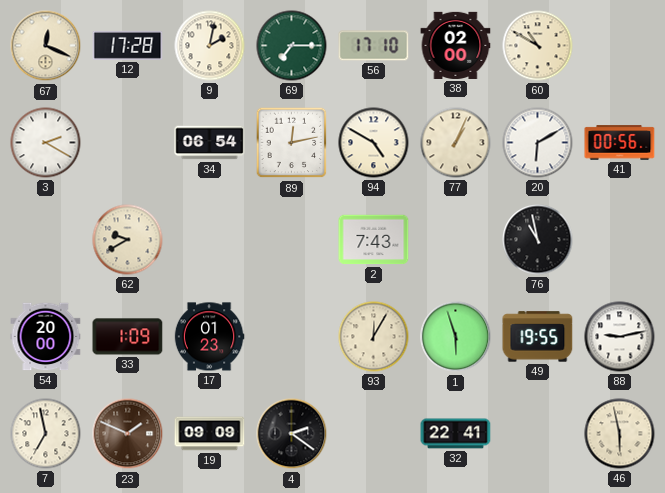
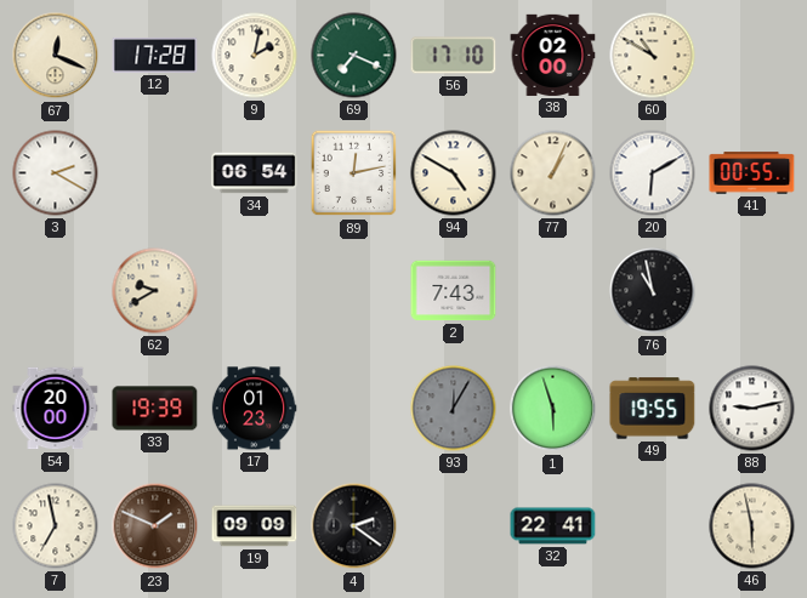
69: 7:15 -> 7:19 (354, 56)
41: 00:56 -> 00:55 (752, 173)
33: 1:09 -> 19:39 (155, 409)
93 dial: cream -> grey (454, 409)
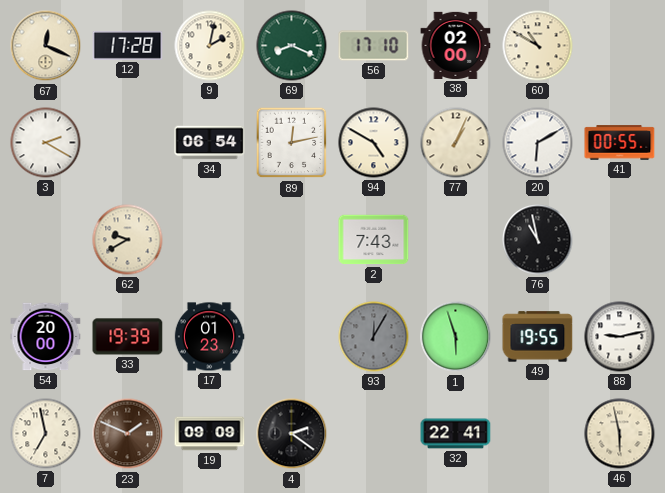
69: 7:19 -> 8:19 (292, 46)
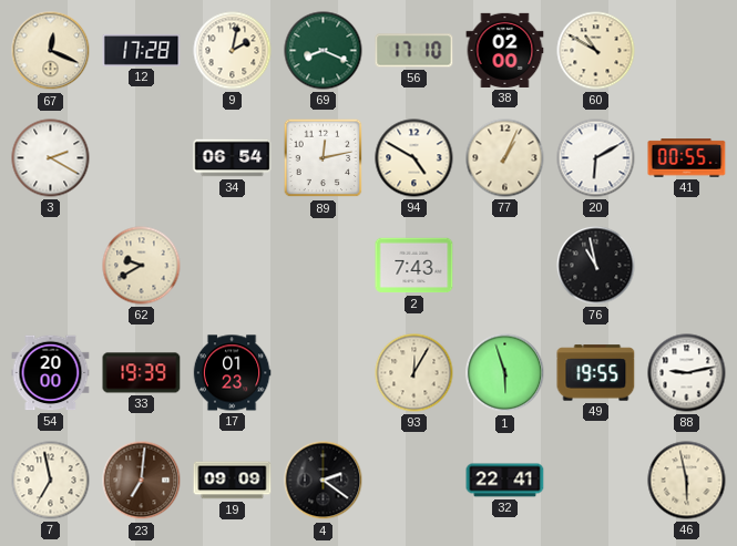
93 dial: grey -> cream (414, 373)
23: 1:49 -> 7:01 (142, 481)
